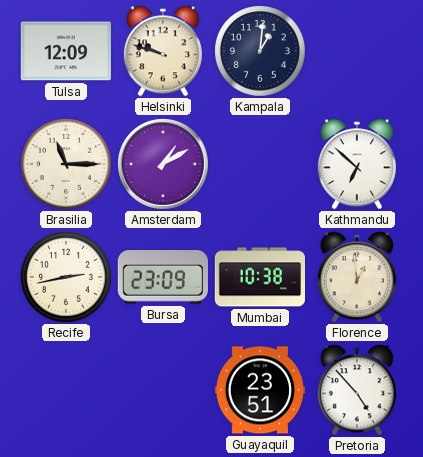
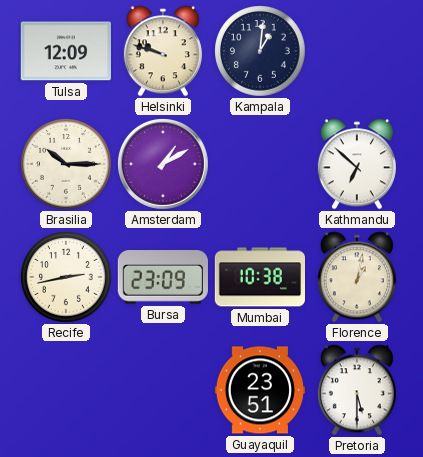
Brasilia: 11:15 -> 10:15 (67, 165)
Florence: 12:59 -> 1:02 (357, 277)
Pretoria: 4:53 -> 5:30 (357, 390)
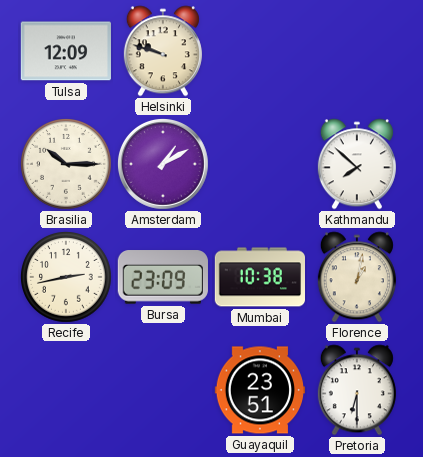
Kampala: 1:01 -> none (261, 52)
Kathmandu: 6:52 -> 7:52 (357, 164)
Pretoria: 5:30 -> 6:30 (357, 390)
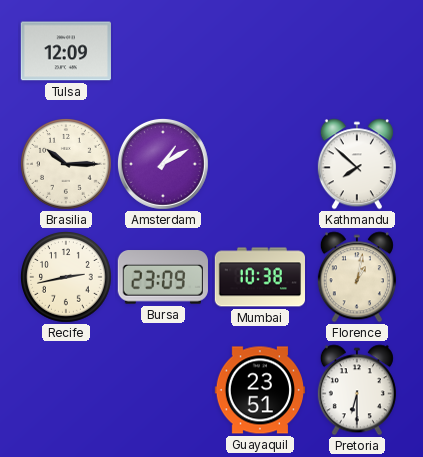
Helsinki: 9:48 -> none (163, 51)
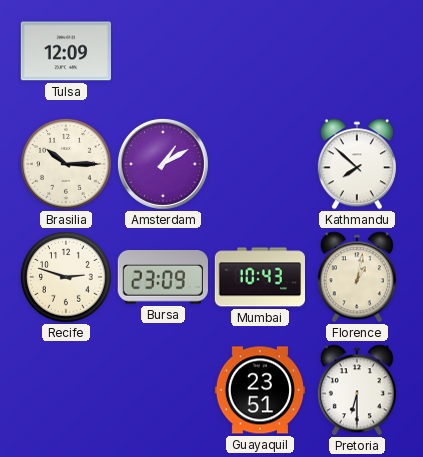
Recife: 2:43 -> 2:48 (67, 278)
Mumbai: 10:38 -> 10:43 (259, 277)
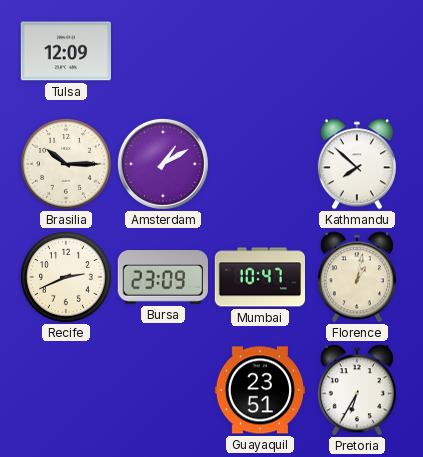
Recife: 2:48 -> 2:41 (67, 278)
Mumbai: 10:43 -> 10:47 (259, 277)
Pretoria: 6:30 -> 6:35 (357, 390)
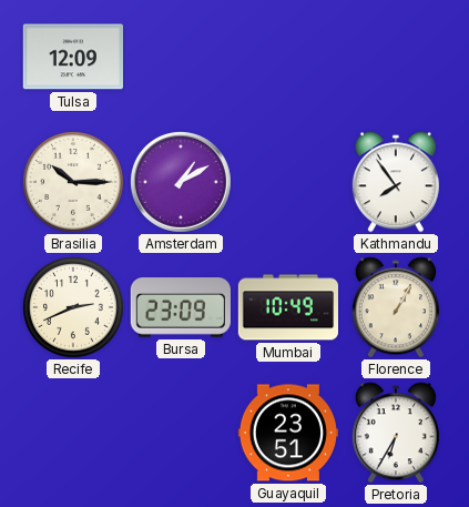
Kathmandu: 7:52 -> 7:54 (396, 182)
Mumbai: 10:47 -> 10:49 (287, 307)
Florence: 1:02 -> 1:05 (396, 307)
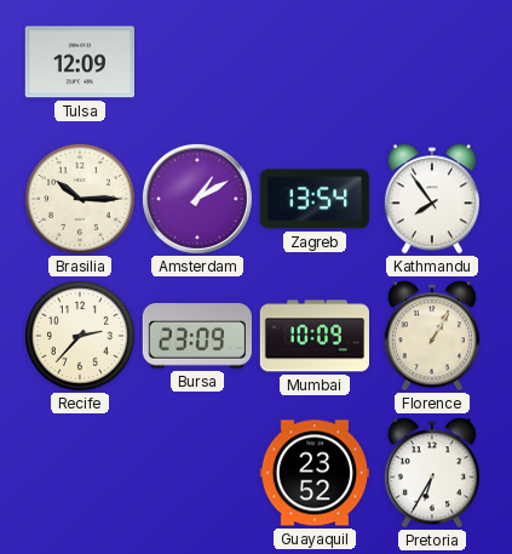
Zagreb: none -> 13:54 (315, 199)
Recife: 2:41 -> 2:37 (81, 337)
Mumbai: 10:49 -> 10:09 (313, 336)
Guayaquil: 23:51 -> 23:52 (313, 473)
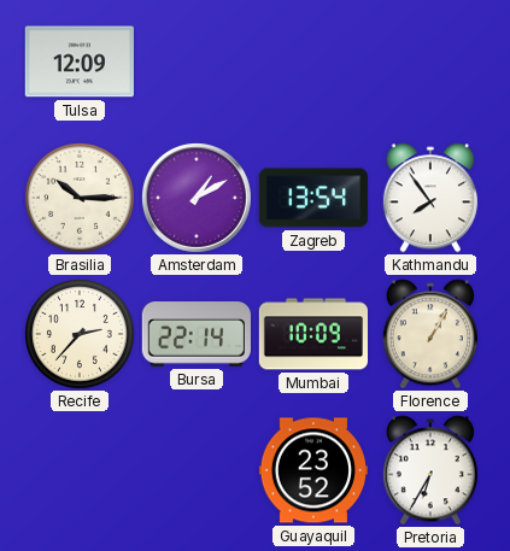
Bursa: 23:09 -> 22:14 (197, 334)
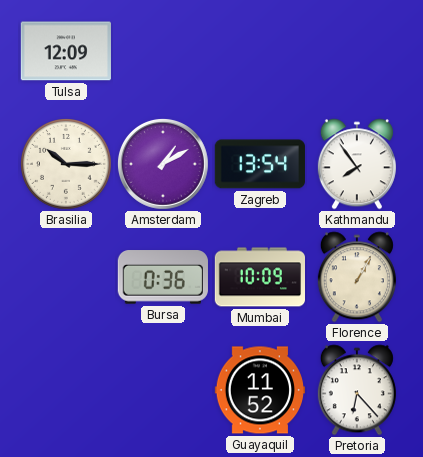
Recife: 2:37 -> none (81, 335)
Bursa: 22:14 -> 0:36 (163, 277)
Guayaquil: 23:52 -> 11:52 (259, 390)
Pretoria: 6:35 -> 6:23 (357, 390)
